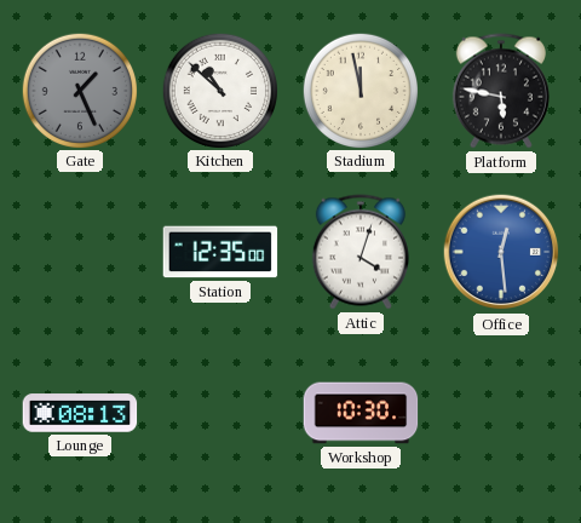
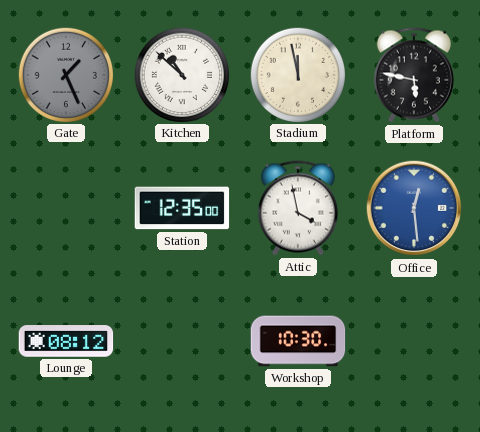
Attic: 4:03 -> 3:58 (298, 208)
Lounge: 08:13 -> 08:12 (66, 341)
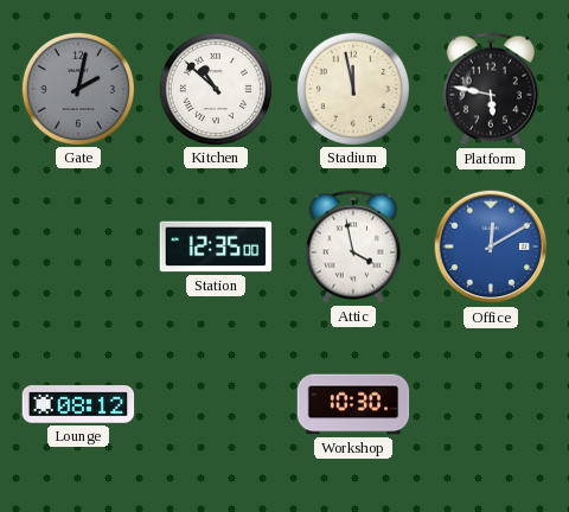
Gate: 1:26 -> 2:02 (77, 88)
Office: 12:29 -> 12:10 (491, 247)
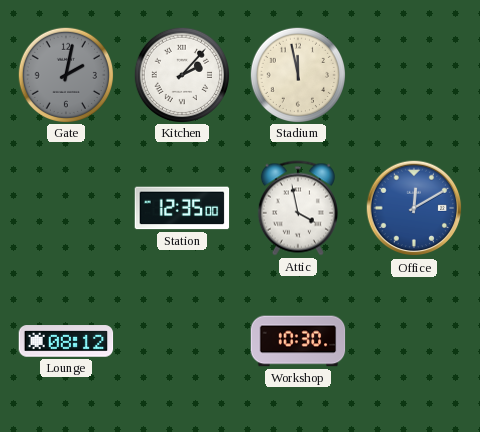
Kitchen: 10:52 -> 2:07 (181, 74)
Platform: 5:47 -> none (491, 89)
